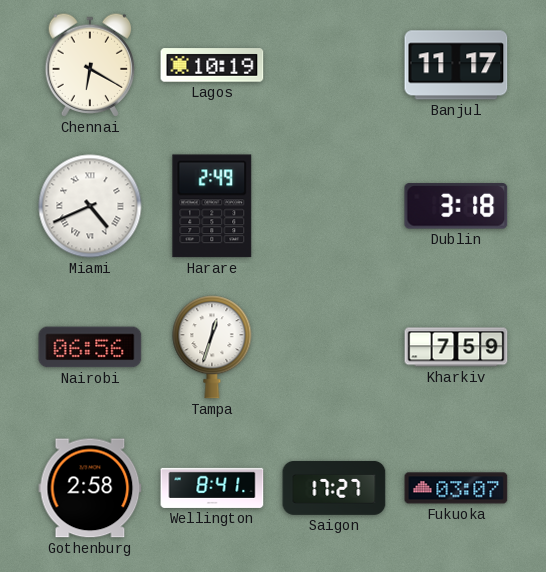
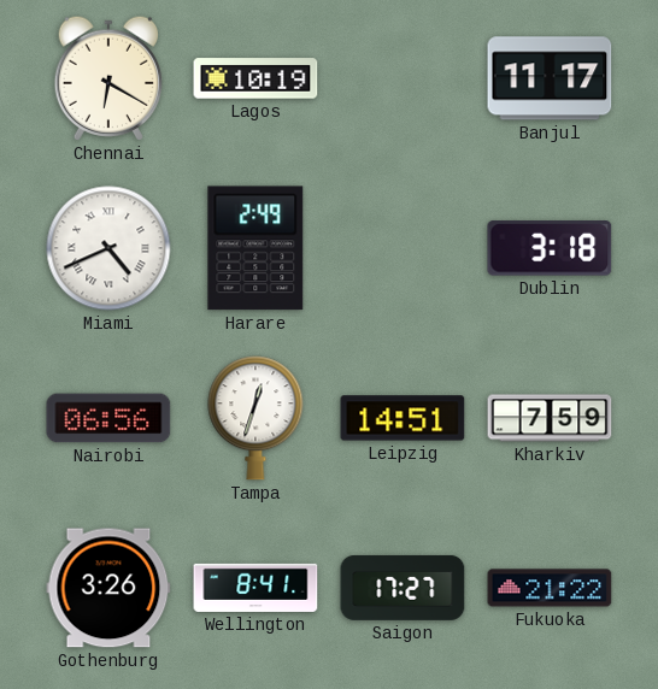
Leipzig: none -> 14:51 (403, 418)
Gothenburg: 2:58 -> 3:26 (108, 588)
Fukuoka: 03:07 -> 21:22 (550, 588)
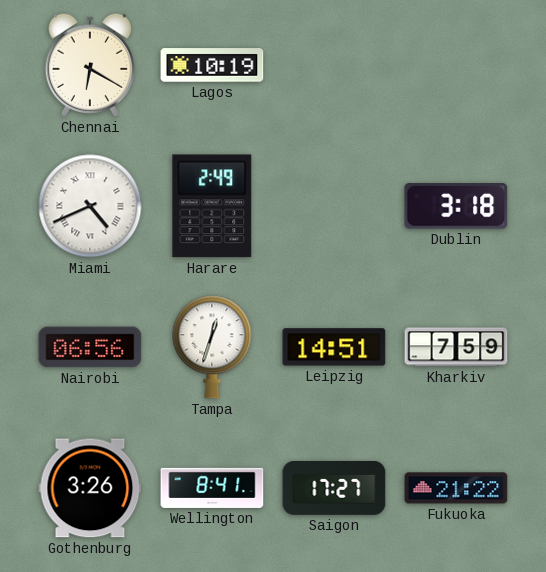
Banjul: 11:17 -> none (550, 78)
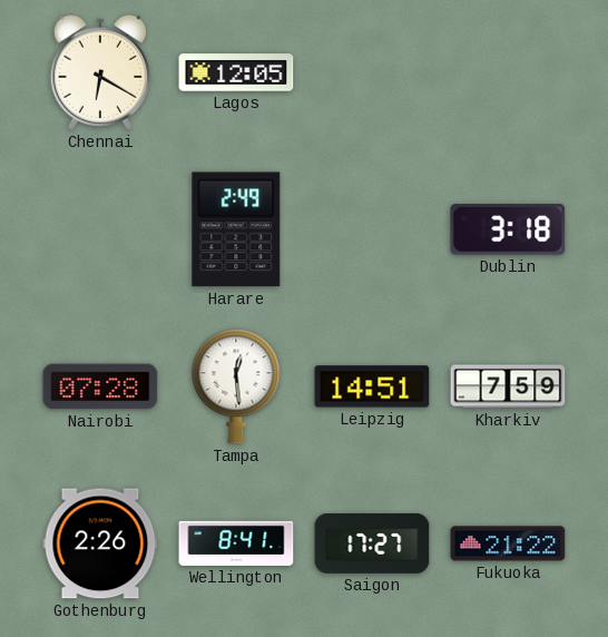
Lagos: 10:19 -> 12:05 (236, 72)
Miami: 4:41 -> none (90, 206)
Nairobi: 06:56 -> 07:28 (100, 386)
Tampa: 12:33 -> 12:29 (236, 386)
Gothenburg: 3:26 -> 2:26 (100, 543)
